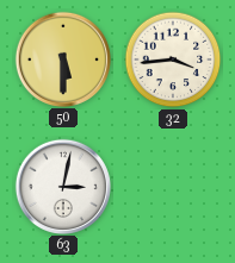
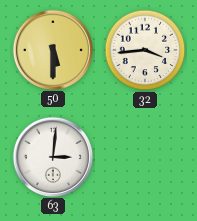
63: 3:02 -> 3:01 (52, 156)
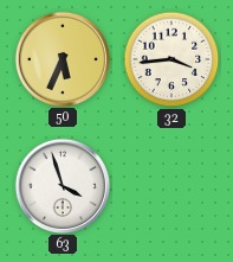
50: 5:30 -> 5:34 (62, 58)
63: 3:01 -> 3:57 (62, 185)
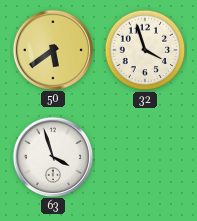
50: 5:34 -> 5:39 (52, 49)
32: 3:44 -> 3:57 (145, 50)
